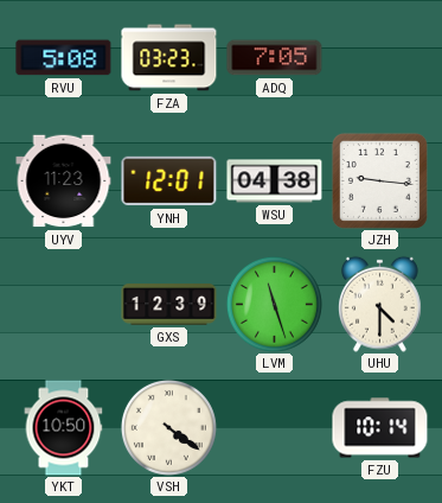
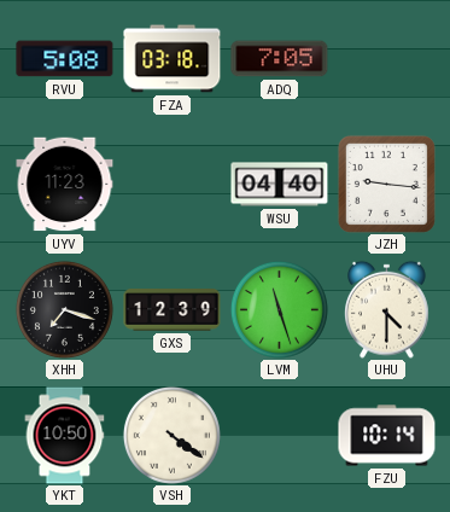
FZA: 03:23 -> 03:18 (173, 59)
YNH: 12:01 -> none (169, 182)
WSU: 04:38 -> 04:40 (280, 185)
XHH: none -> 7:18 (64, 309)
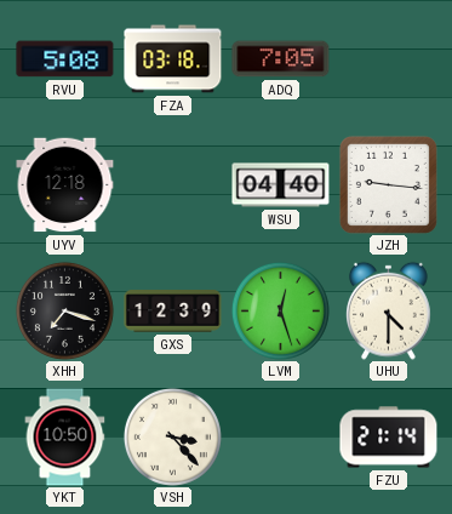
UYV: 11:23 -> 12:18 (65, 185)
LVM: 11:27 -> 12:27 (280, 310)
VSH: 4:21 -> 3:23 (172, 436)
FZU: 10:14 -> 21:14 (389, 438)
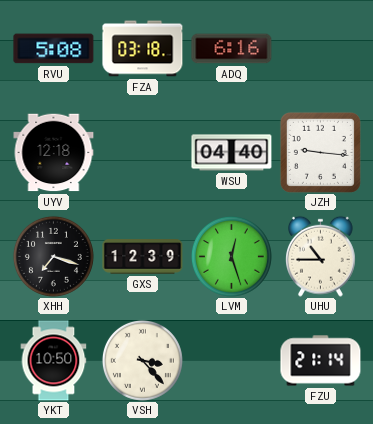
ADQ: 7:05 -> 6:16 (232, 49)
UHU: 4:30 -> 10:45 (321, 256)
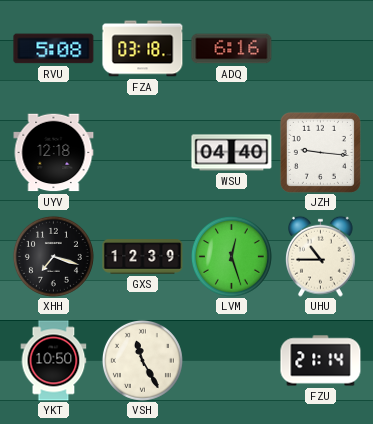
VSH: 3:23 -> 11:25 (142, 360)
